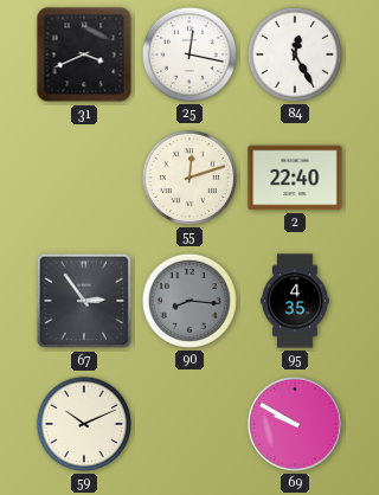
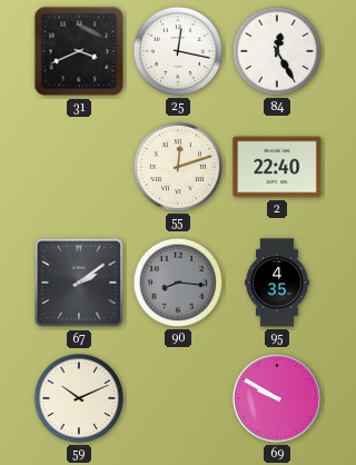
67: 2:54 -> 2:09 (79, 283)
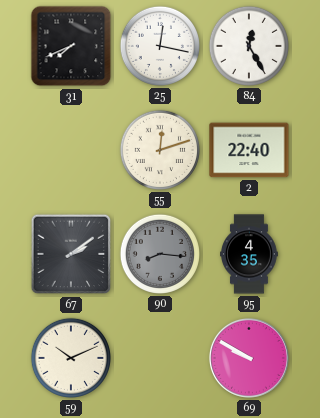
31: 3:41 -> 7:41 (71, 46)
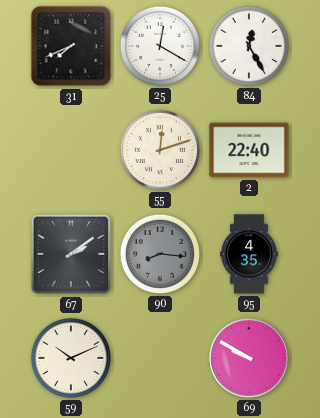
25: 12:17 -> 12:20 (160, 46)
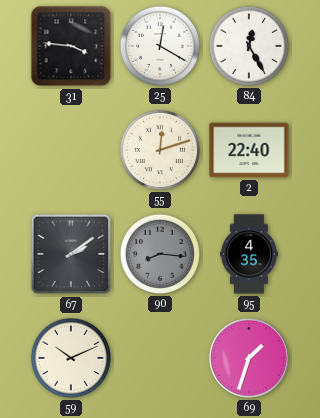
31: 7:41 -> 3:46 (71, 46)
69: 9:50 -> 1:33 (249, 358)
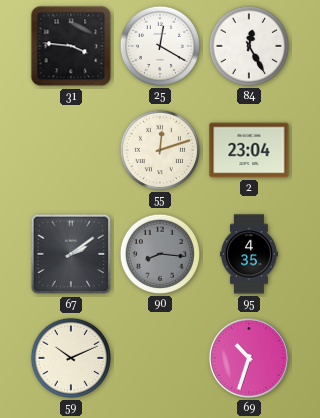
2: 22:40 -> 23:04 (249, 150)
69: 1:33 -> 10:33 (249, 358)
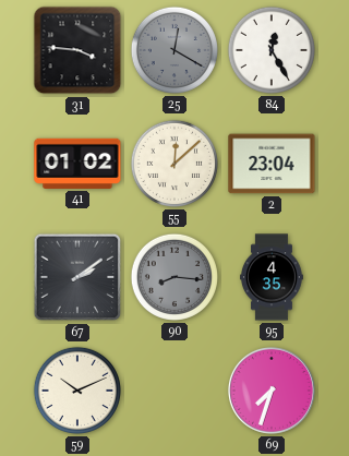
25 dial: white -> grey (174, 50)
41: none -> 01:02 (77, 164)
55: 12:12 -> 12:08 (174, 164)
69: 10:33 -> 7:33 (272, 391)
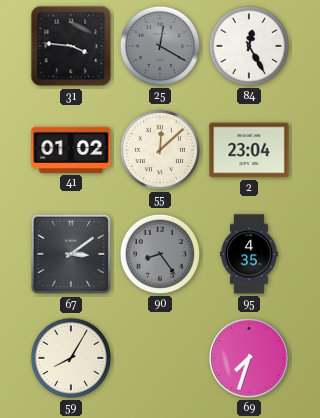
67: 2:09 -> 3:09 (71, 254)
90: 8:16 -> 8:24 (160, 254)
59: 10:11 -> 8:05 (71, 358)
